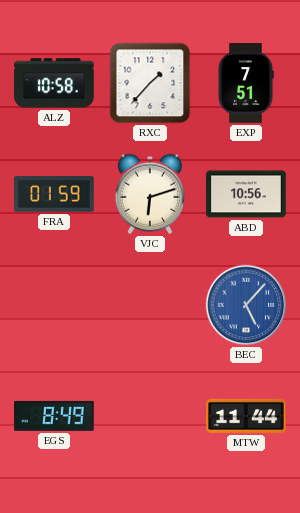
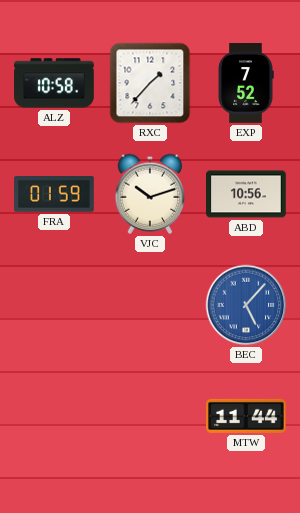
EXP: 7:51 -> 7:52 (246, 83)
VJC: 6:12 -> 10:12 (150, 194)
EGS: 8:49 -> none (54, 416)
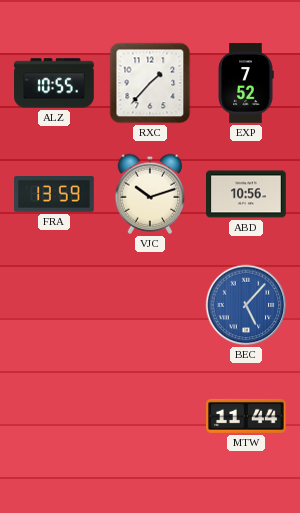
ALZ: 10:58 -> 10:55 (54, 83)
FRA: 01:59 -> 13:59 (54, 194)
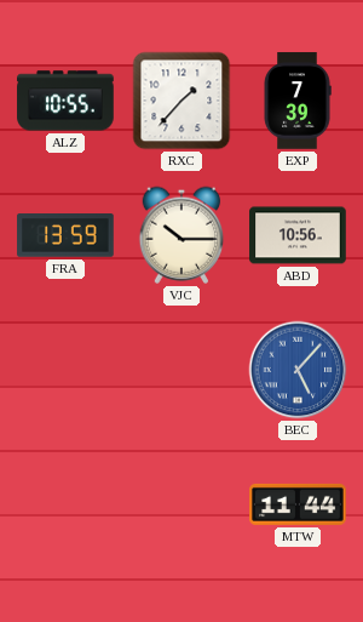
EXP: 7:52 -> 7:39 (298, 101)
VJC: 10:12 -> 10:15 (181, 235)
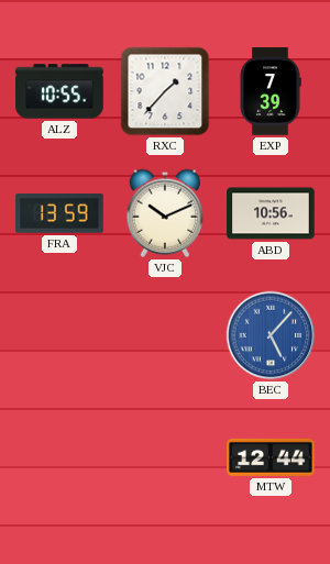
VJC: 10:15 -> 10:11 (165, 213)
MTW: 11:44 -> 12:44 (271, 457)
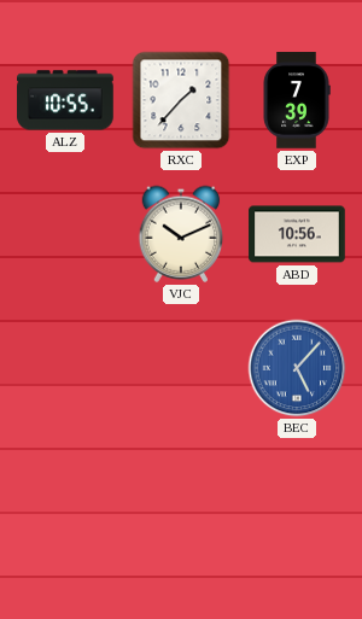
FRA: 13:59 -> none (59, 213)
MTW: 12:44 -> none (271, 457)
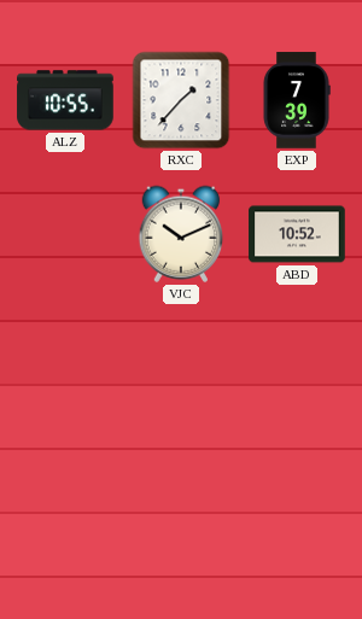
ABD: 10:56 -> 10:52 (297, 234)
BEC: 5:07 -> none (297, 368)
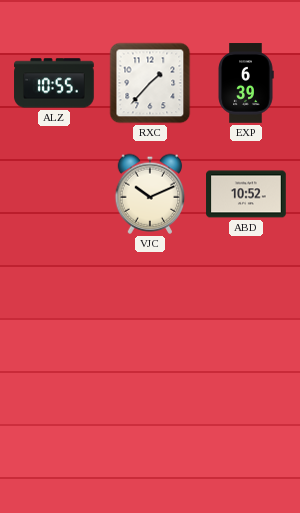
EXP: 7:39 -> 6:39 (246, 83)
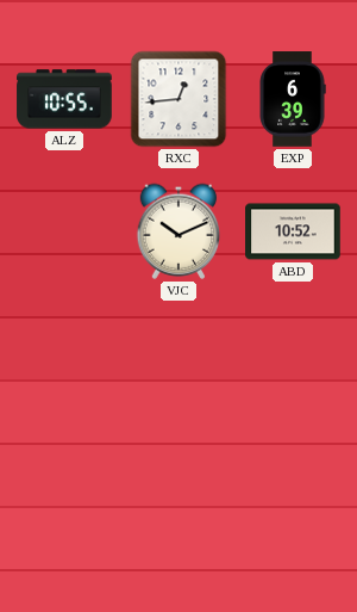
RXC: 1:37 -> 12:44 (178, 99)
